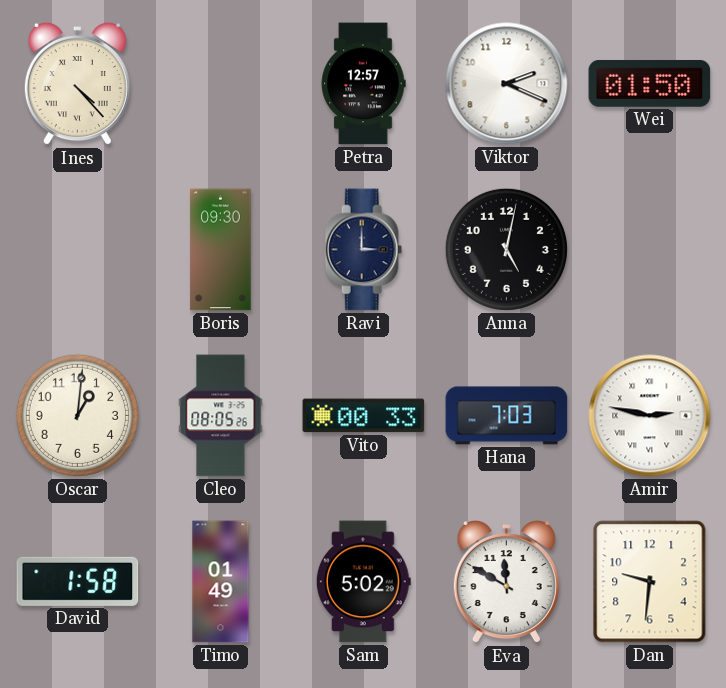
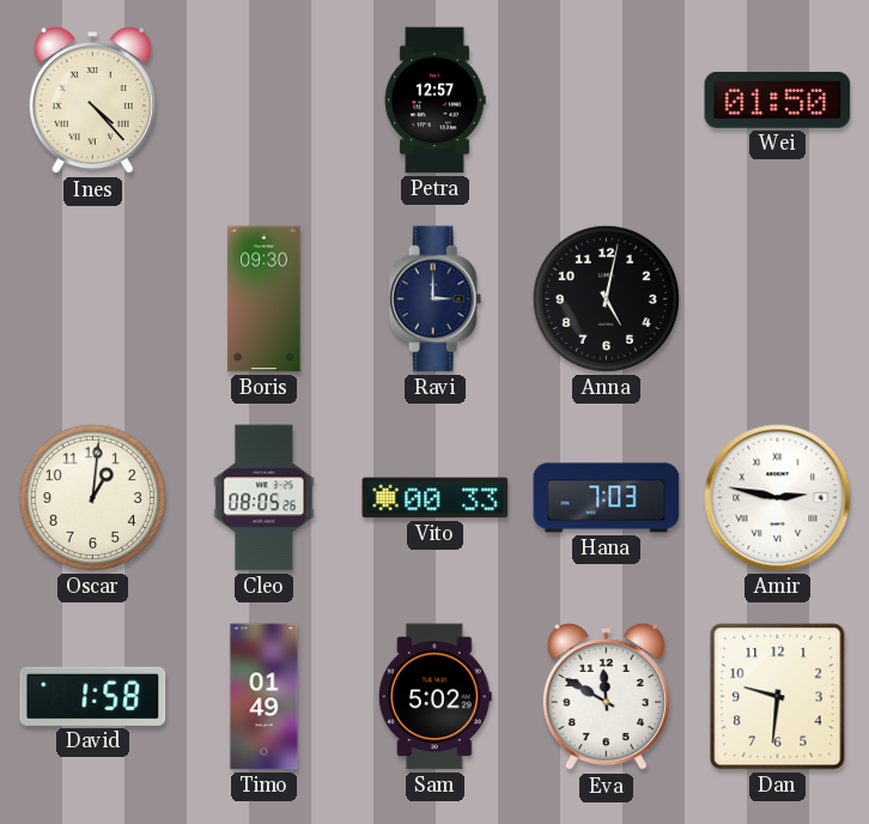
Viktor: 2:19 -> none (507, 84)
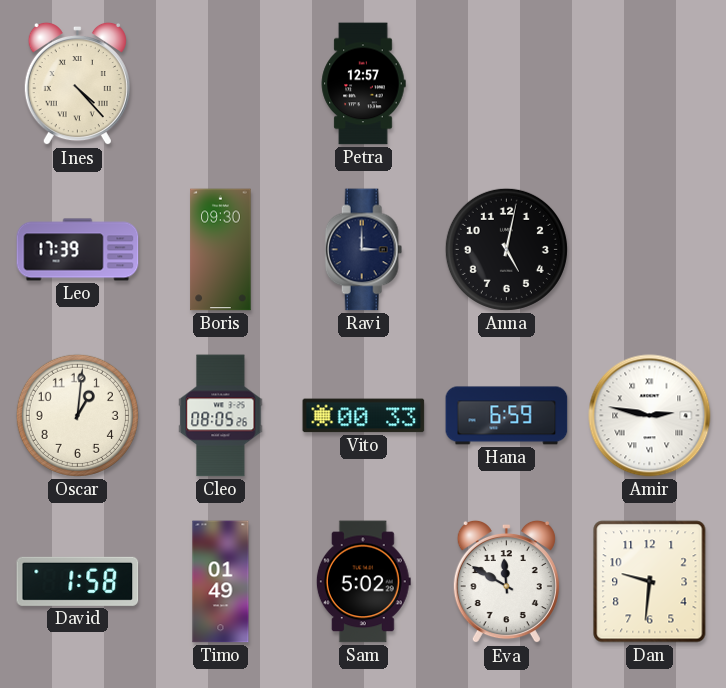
Wei: 01:50 -> none (778, 99)
Leo: none -> 17:39 (78, 250)
Hana: 7:03 -> 6:59 (507, 416)
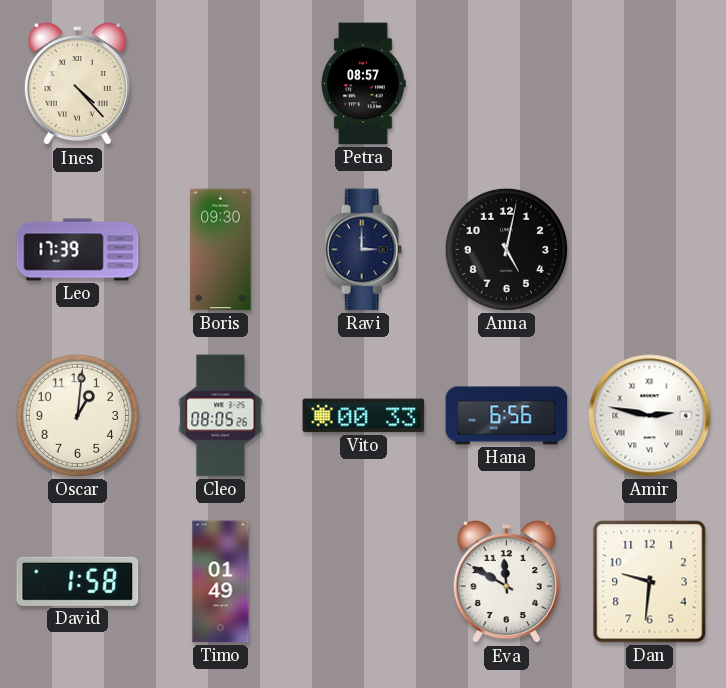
Petra: 12:57 -> 08:57 (363, 84)
Hana: 6:59 -> 6:56 (507, 416)
Sam: 5:02 -> none (363, 582)
